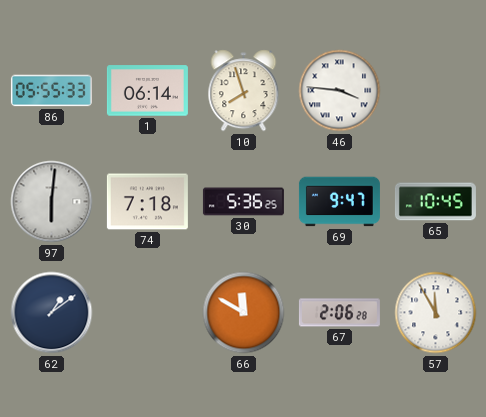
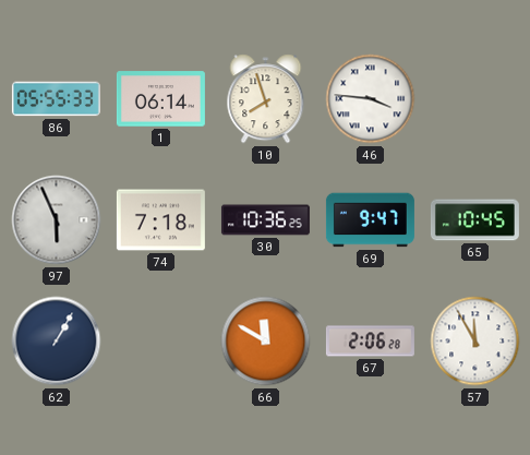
97: 6:01 -> 5:56 (57, 220)
30: 5:36 -> 10:36 (265, 220)
62: 1:09 -> 1:05 (57, 342)
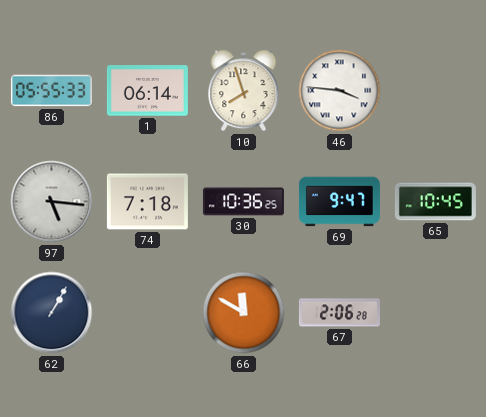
97: 5:56 -> 5:16 (52, 202)
57: 11:55 -> none (475, 342)
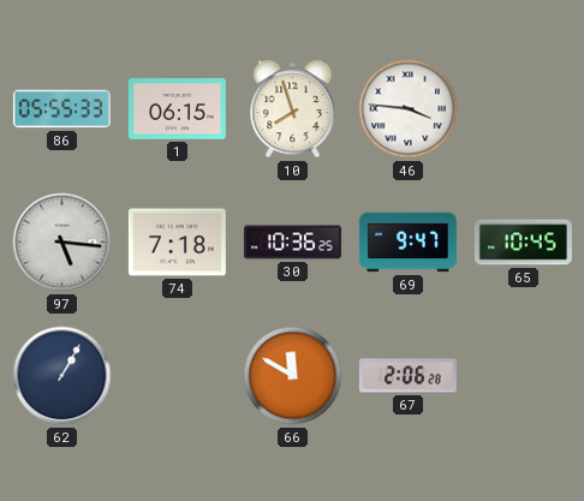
1: 06:14 -> 06:15 (177, 109)
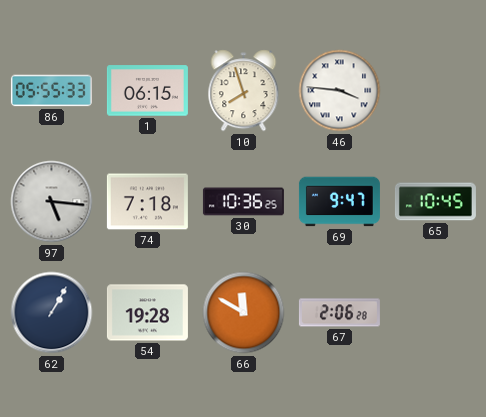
54: none -> 19:28 (147, 313)
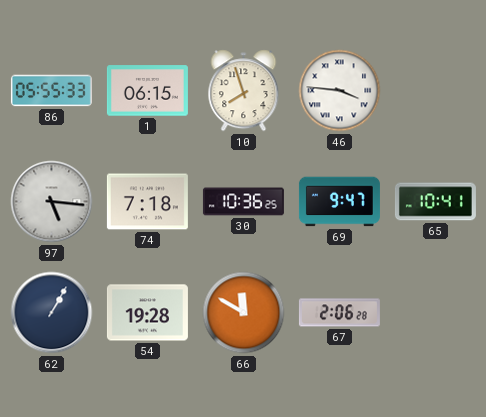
65: 10:45 -> 10:41 (435, 202)
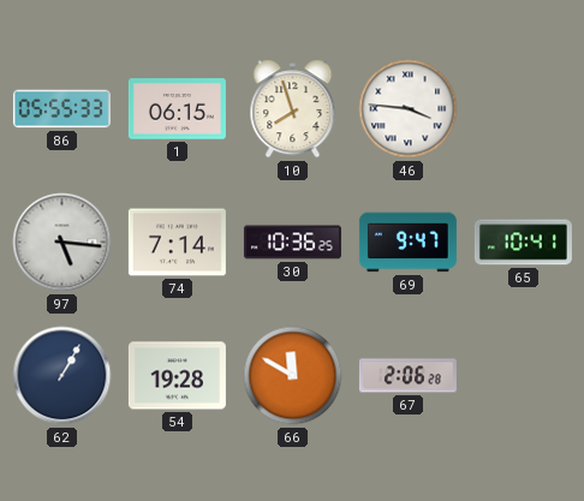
74: 7:18 -> 7:14 (177, 243)
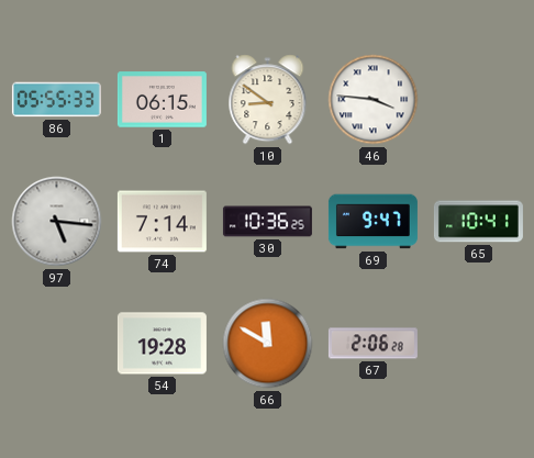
10: 7:57 -> 8:51 (268, 100)
62: 1:05 -> none (62, 376)
